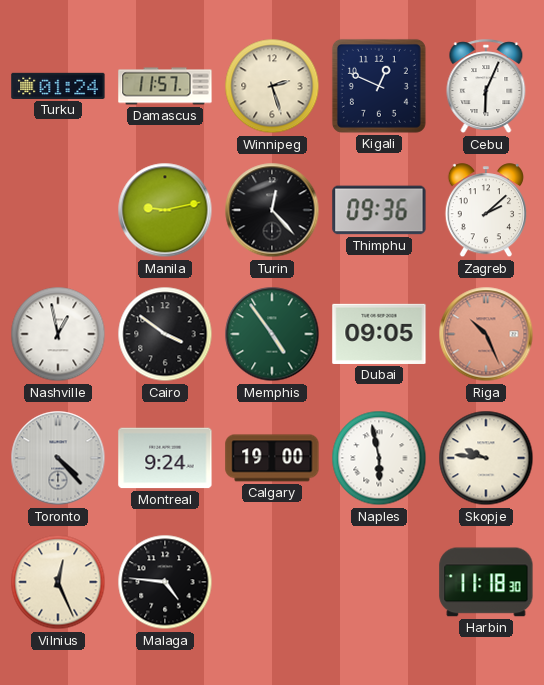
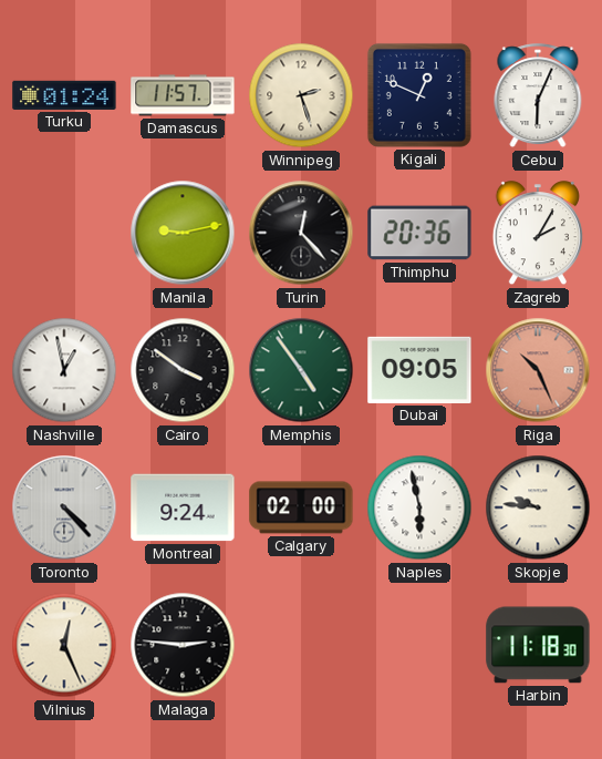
Thimphu: 09:36 -> 20:36 (419, 233)
Zagreb: 2:08 -> 2:05 (538, 234)
Calgary: 19:00 -> 02:00 (301, 507)
Malaga: 4:46 -> 2:46 (183, 645)
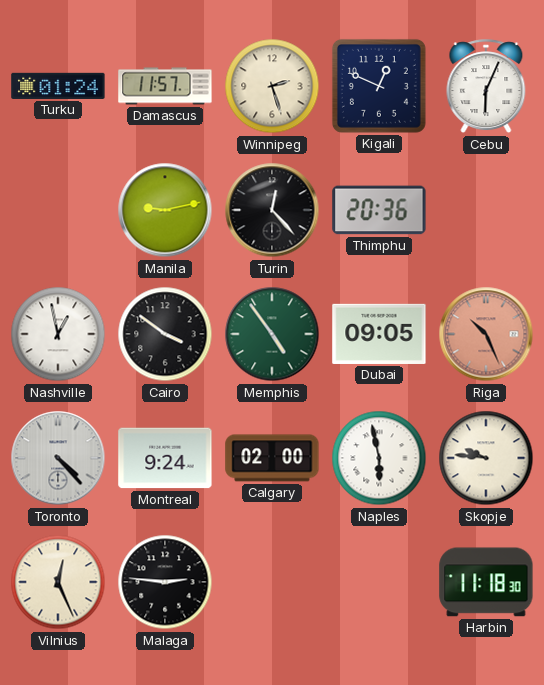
Zagreb: 2:05 -> none (538, 234)
